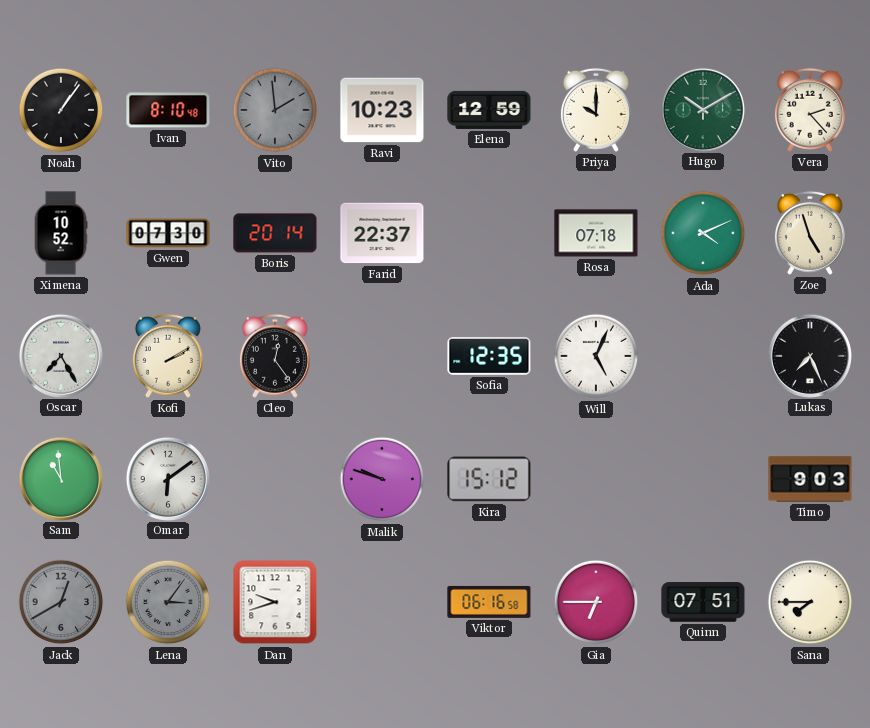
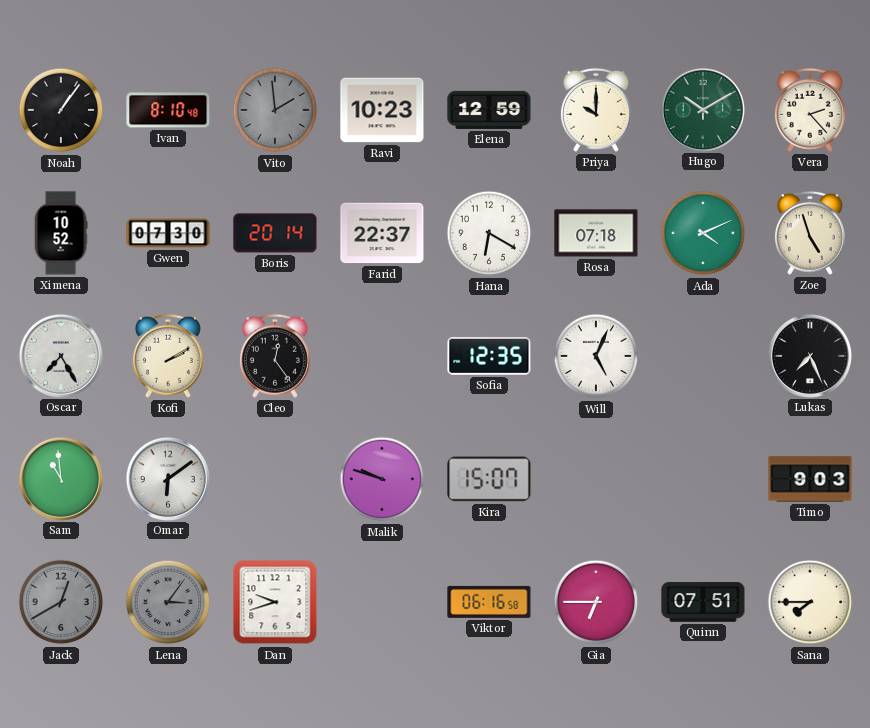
Hana: none -> 6:20 (489, 233)
Kira: 15:12 -> 15:07 (489, 479)
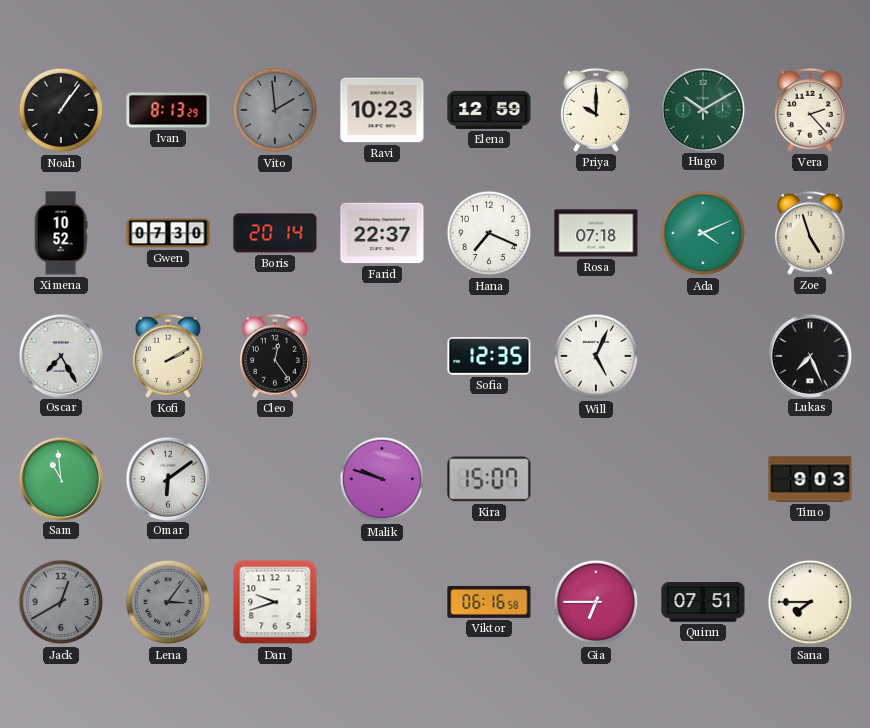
Ivan: 8:10 -> 8:13 (168, 110)
Hana: 6:20 -> 7:19 (489, 233)
